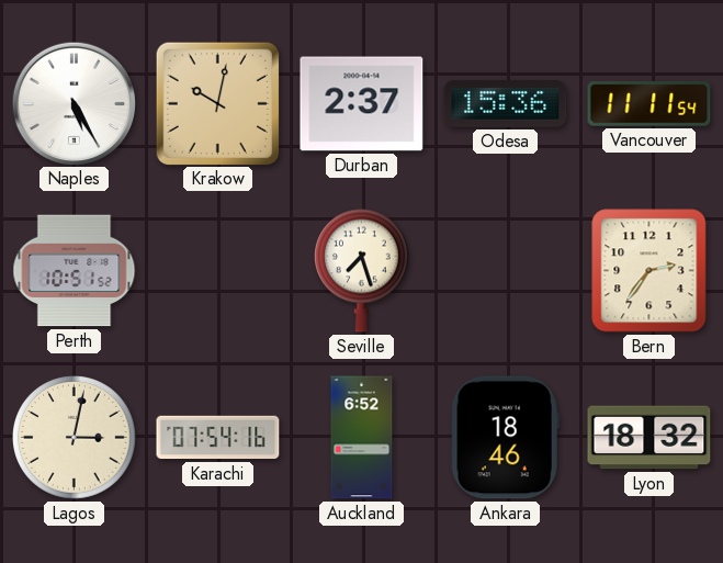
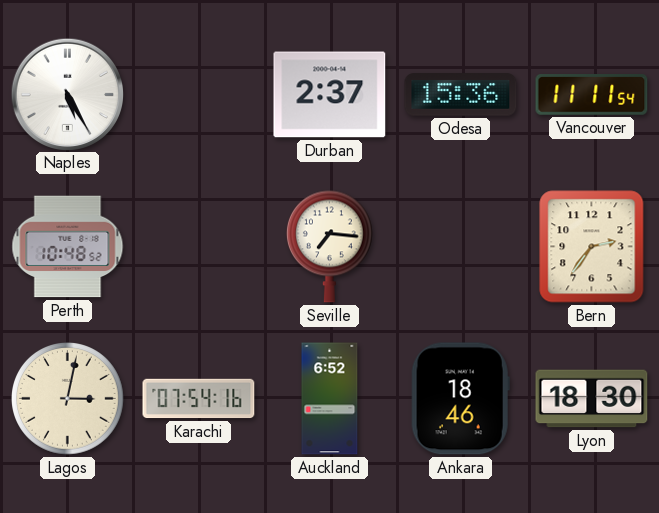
Krakow: 10:02 -> none (217, 103)
Perth: 10:51 -> 10:48 (68, 247)
Seville: 7:27 -> 7:16 (329, 246)
Lyon: 18:32 -> 18:30 (592, 399)
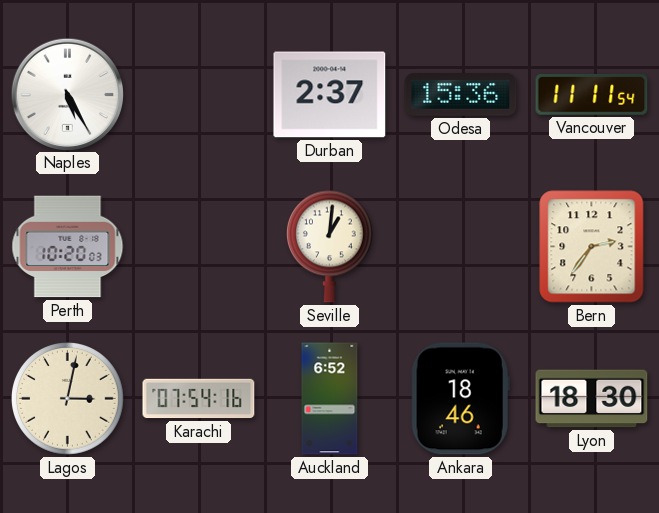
Perth: 10:48 -> 10:20 (68, 247)
Seville: 7:16 -> 1:01 (329, 246)
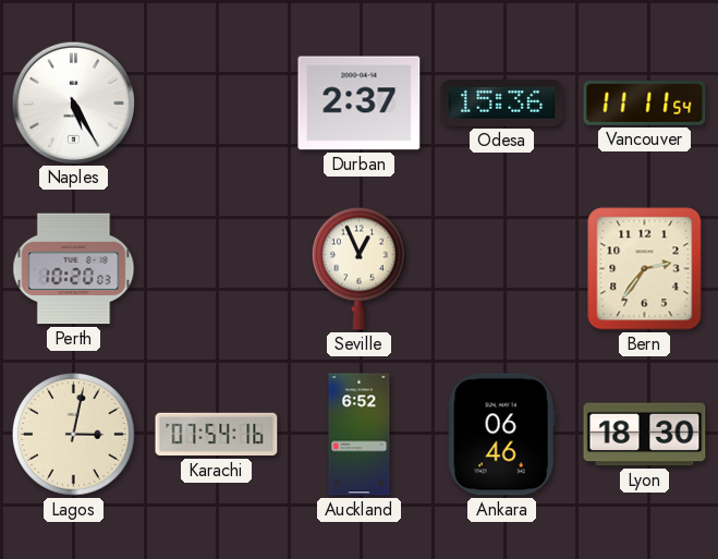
Seville: 1:01 -> 12:56 (358, 268)
Ankara: 18:46 -> 06:46 (501, 435)
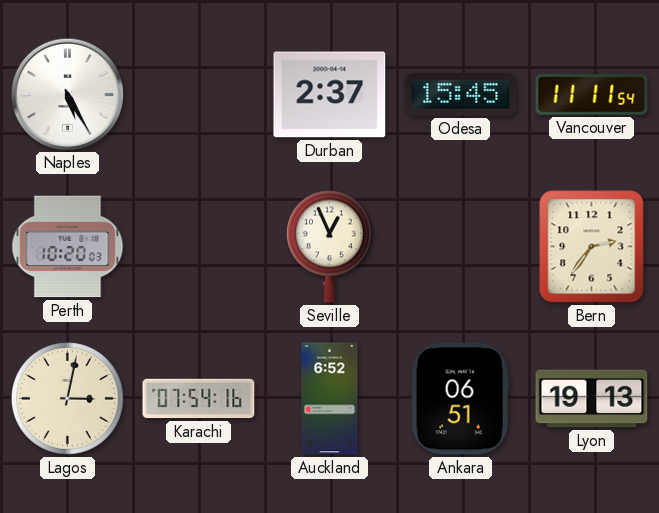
Odesa: 15:36 -> 15:45 (461, 95)
Ankara: 06:46 -> 06:51 (460, 399)
Lyon: 18:30 -> 19:13 (592, 399)
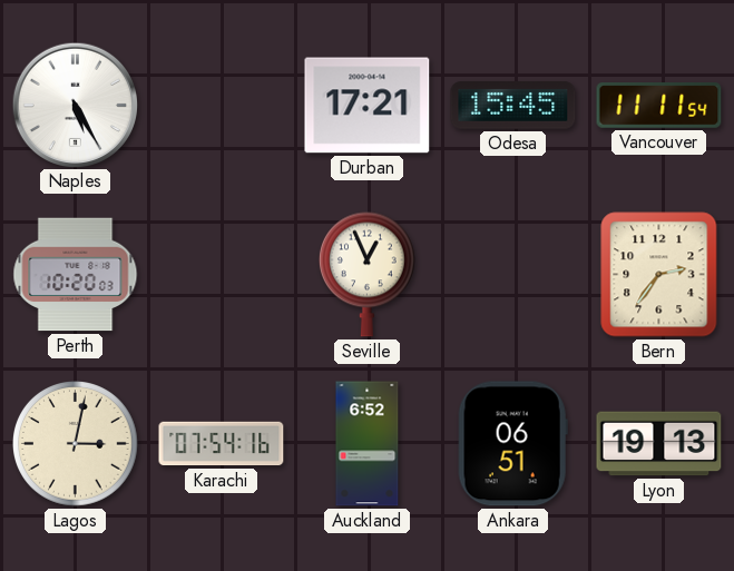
Durban: 2:37 -> 17:21 (368, 106)
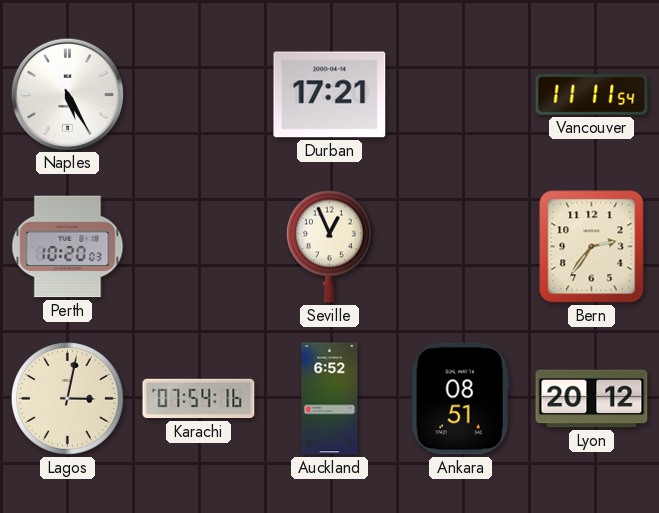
Odesa: 15:45 -> none (513, 106)
Ankara: 06:51 -> 08:51 (460, 399)
Lyon: 19:13 -> 20:12 (592, 399)
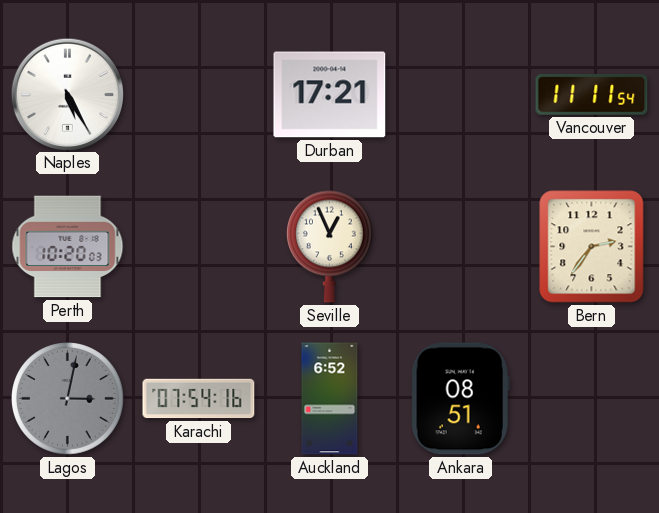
Lagos dial: cream -> grey (68, 399)
Lyon: 20:12 -> none (592, 399)
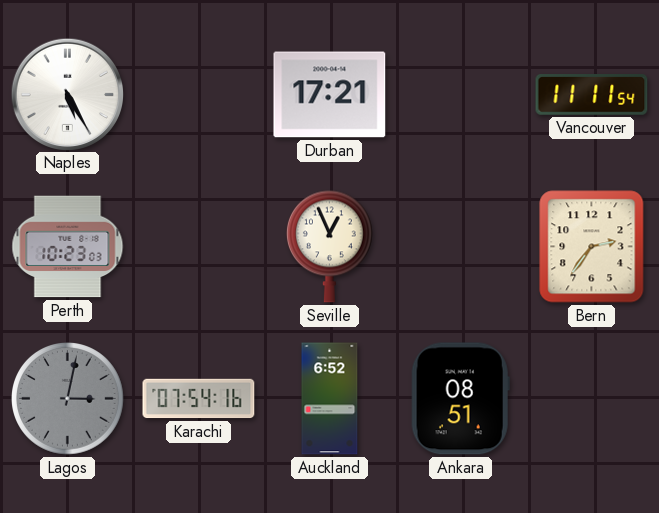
Perth: 10:20 -> 10:23 (68, 247)
